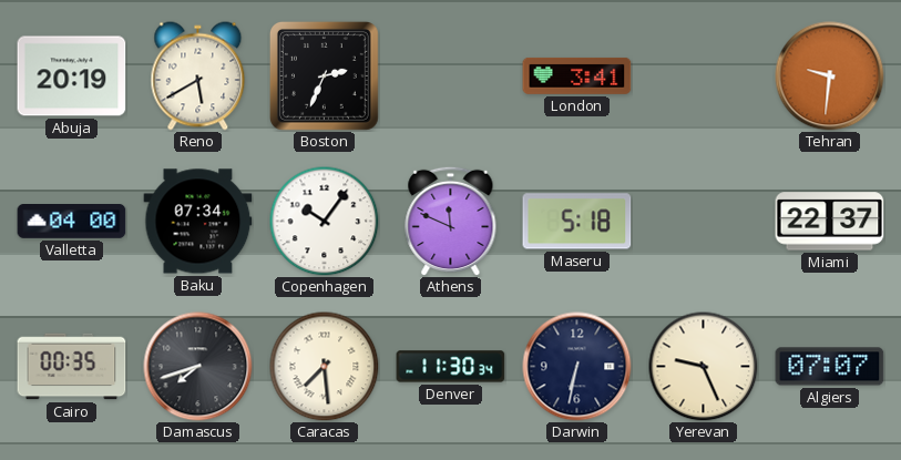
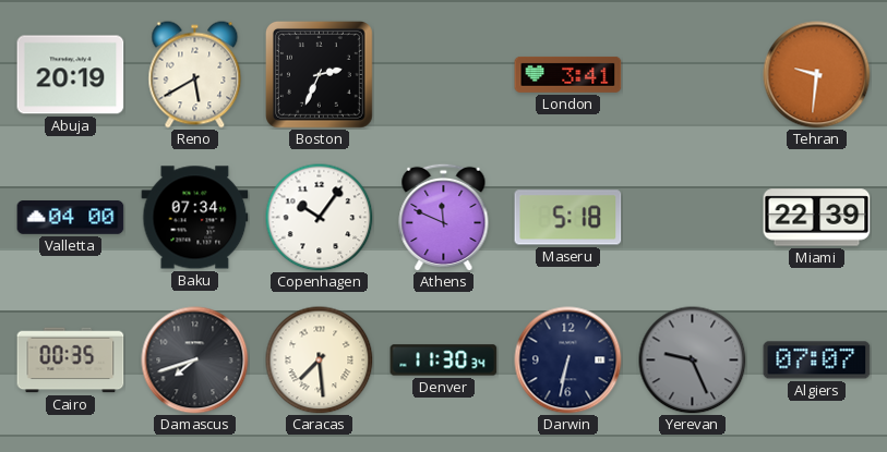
Miami: 22:37 -> 22:39 (817, 218)
Yerevan dial: cream -> grey (693, 361)
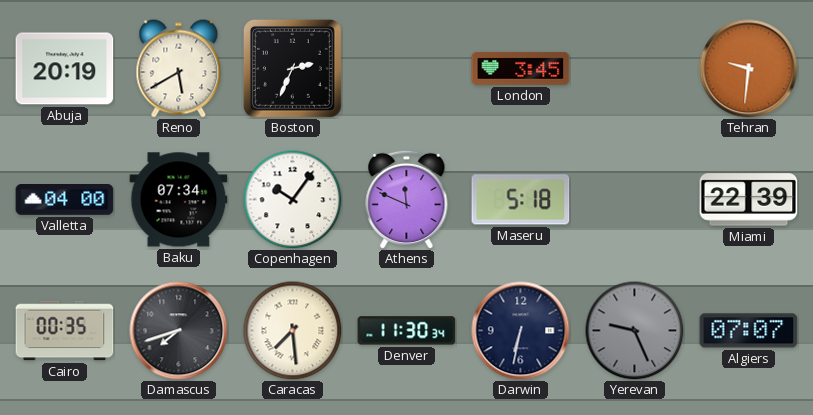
London: 3:41 -> 3:45 (521, 68)
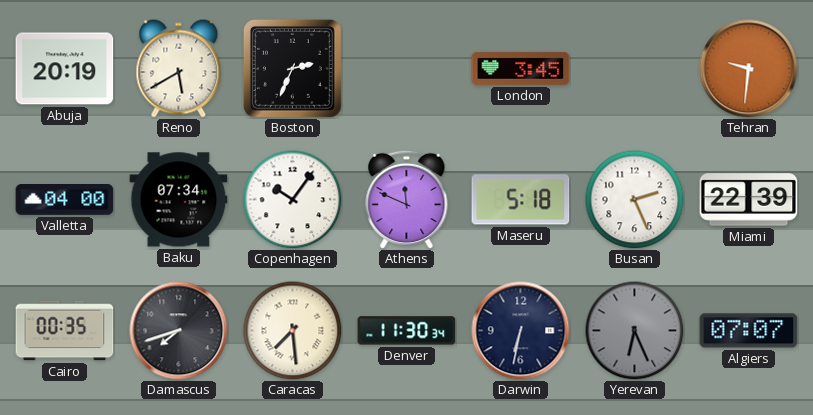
Busan: none -> 2:26 (635, 200)
Yerevan: 9:26 -> 6:26 (635, 331)
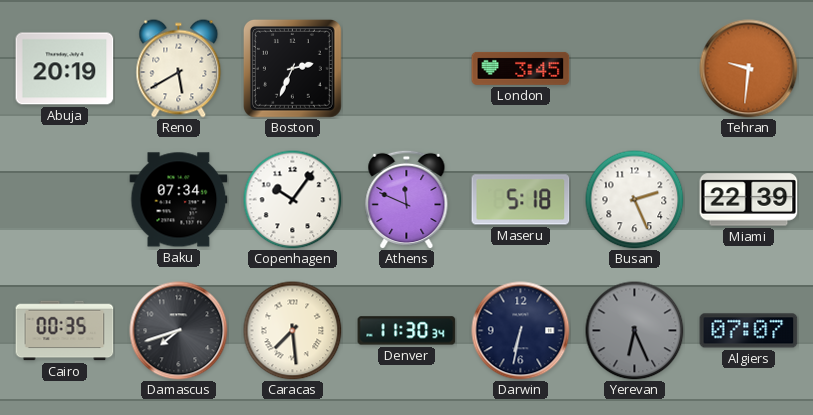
Valletta: 04:00 -> none (65, 200)
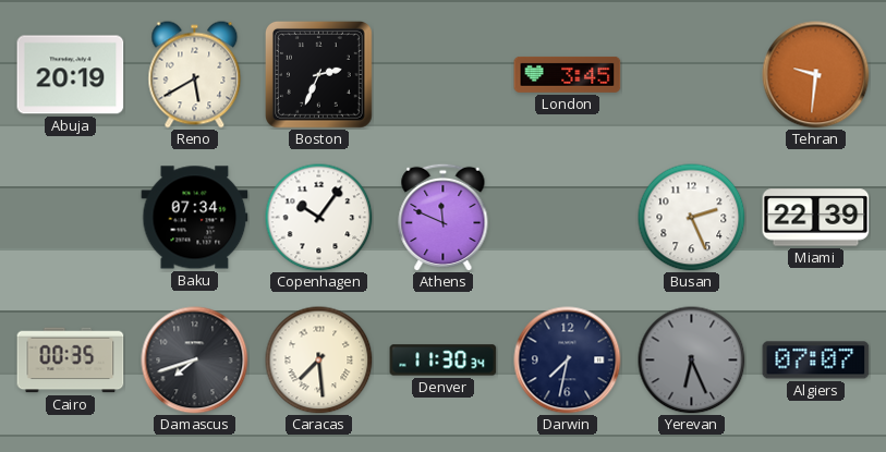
Maseru: 5:18 -> none (521, 200)
Darwin: 6:32 -> 7:32 (568, 361)
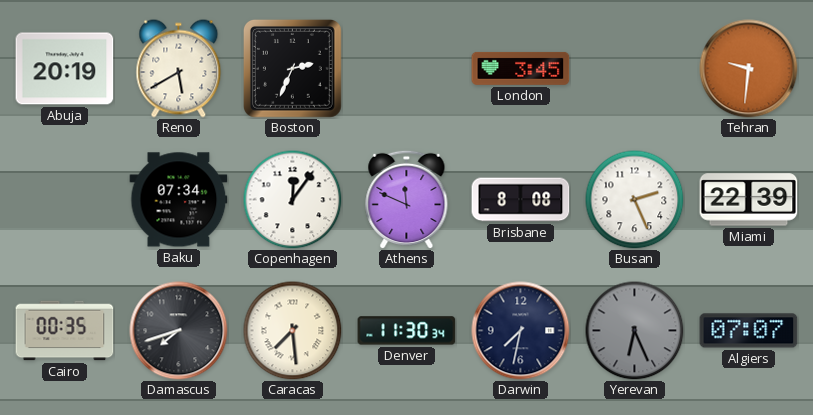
Copenhagen: 10:06 -> 12:06 (293, 200)
Brisbane: none -> 8:08 (521, 200)
